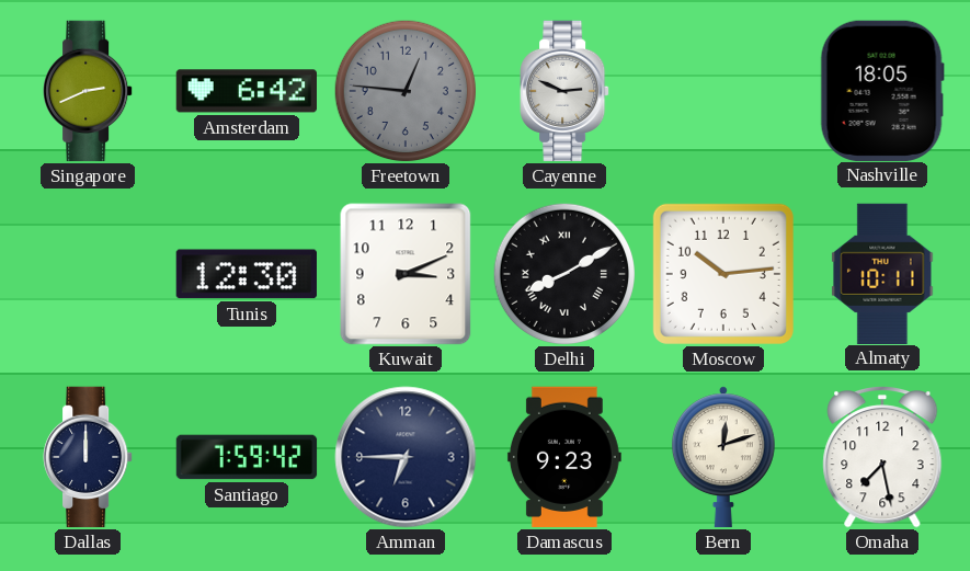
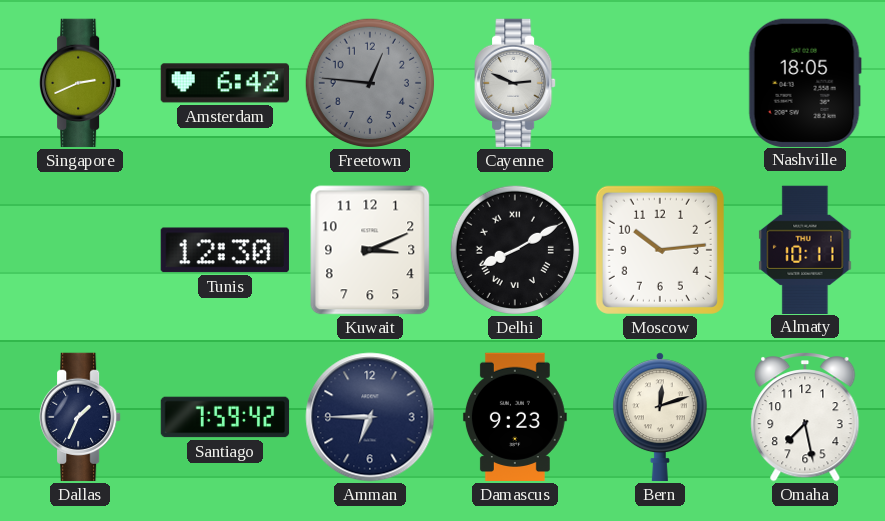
Dallas: 12:00 -> 1:34 (80, 417)
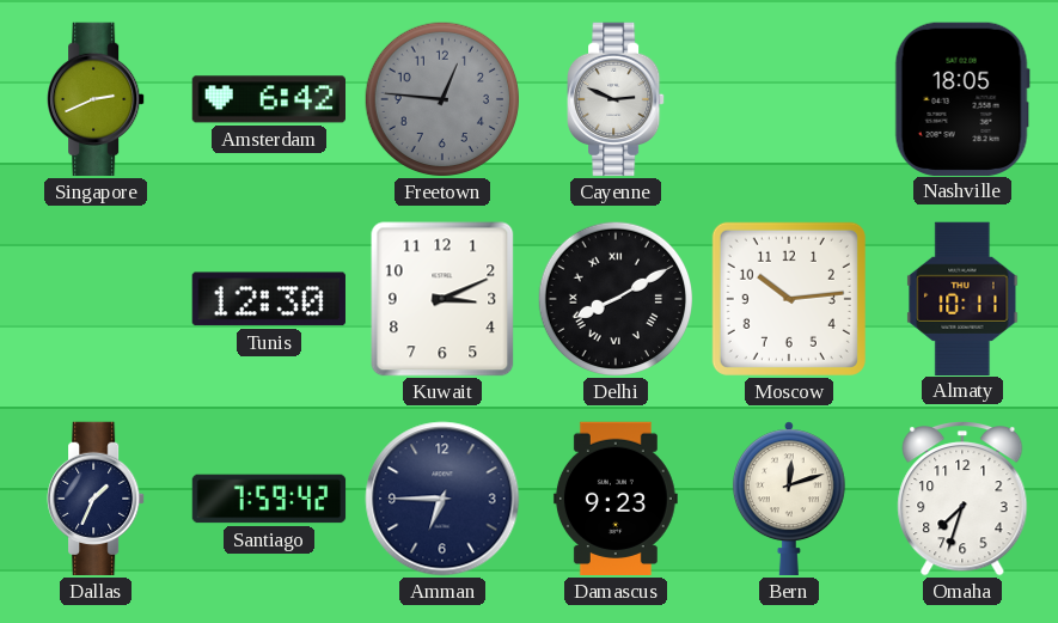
Omaha: 7:28 -> 7:33 (962, 500)
